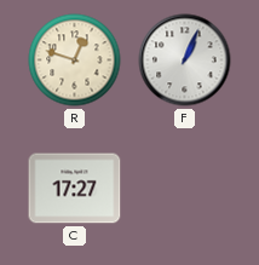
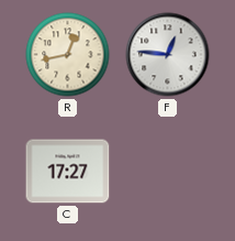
R: 12:48 -> 12:43 (68, 55)
F: 1:04 -> 12:46 (168, 55)
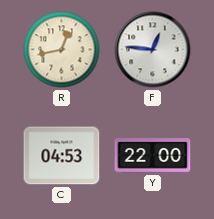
C: 17:27 -> 04:53 (62, 156)
Y: none -> 22:00 (153, 156)
